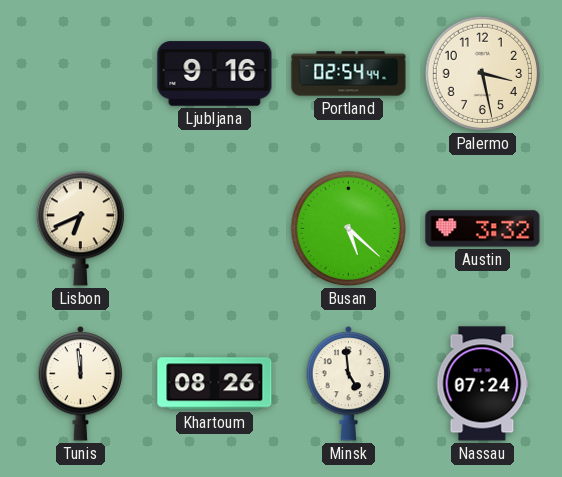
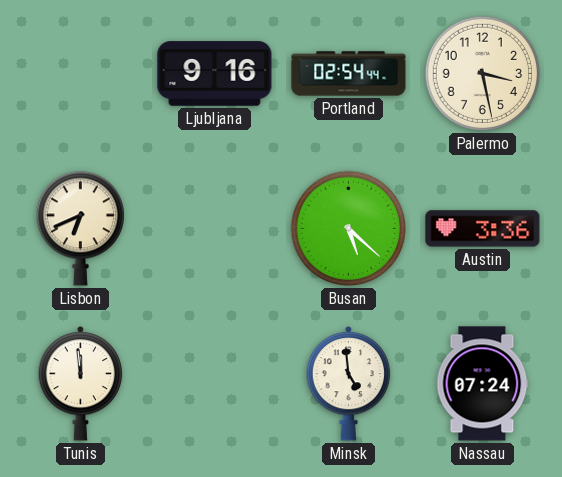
Austin: 3:32 -> 3:36 (483, 229)
Khartoum: 08:26 -> none (215, 384)
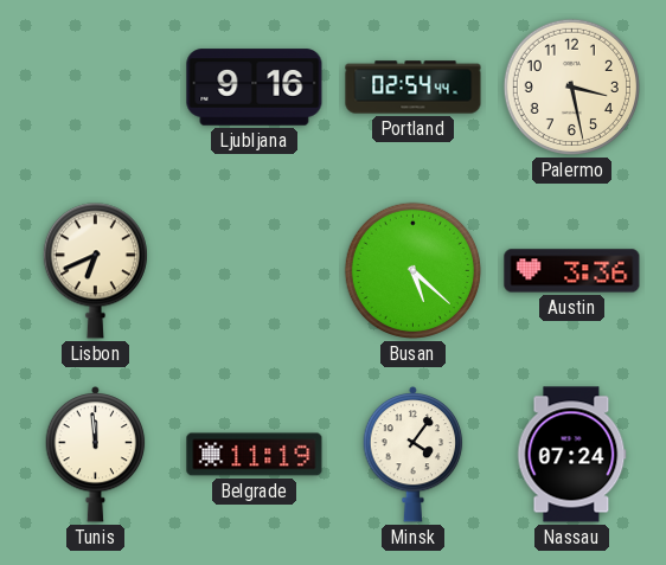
Belgrade: none -> 11:19 (255, 455)
Minsk: 4:59 -> 4:06 (414, 454)
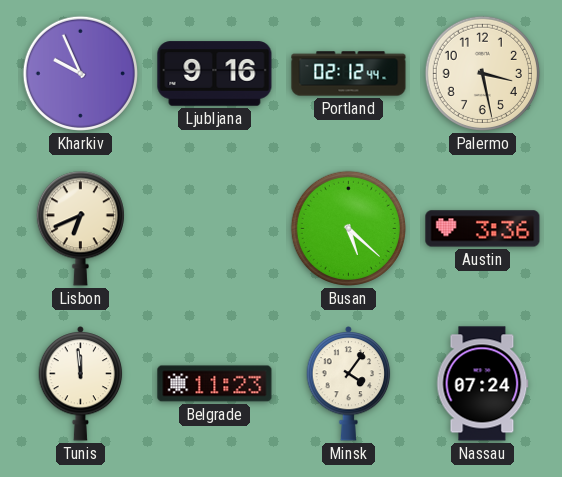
Kharkiv: none -> 9:56 (80, 73)
Portland: 02:54 -> 02:12 (349, 74)
Belgrade: 11:19 -> 11:23 (215, 384)
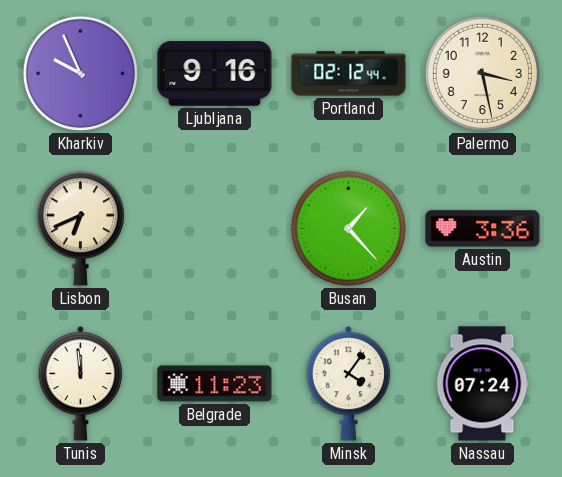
Busan: 5:22 -> 1:23 (348, 228)
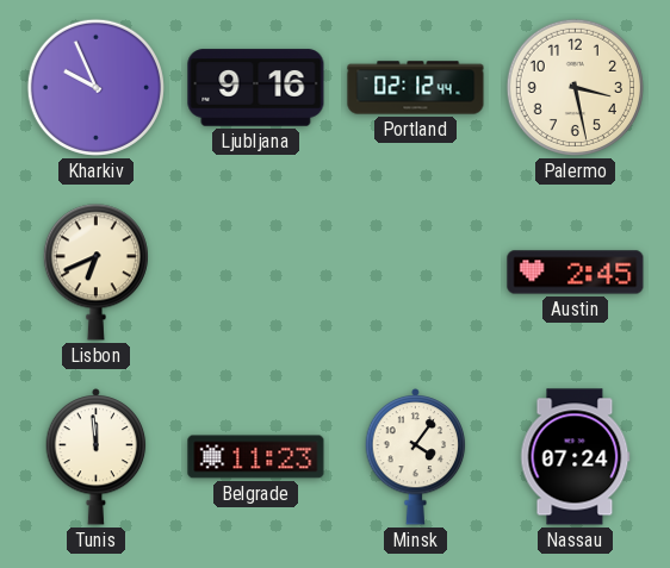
Busan: 1:23 -> none (348, 228)
Austin: 3:36 -> 2:45 (576, 273)
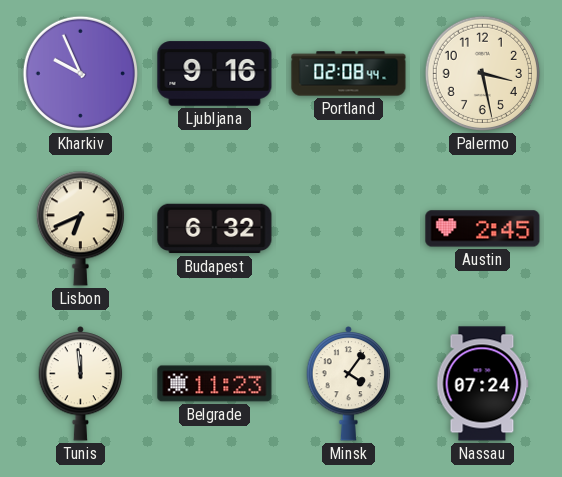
Portland: 02:12 -> 02:08 (349, 74)
Budapest: none -> 6:32 (215, 229)
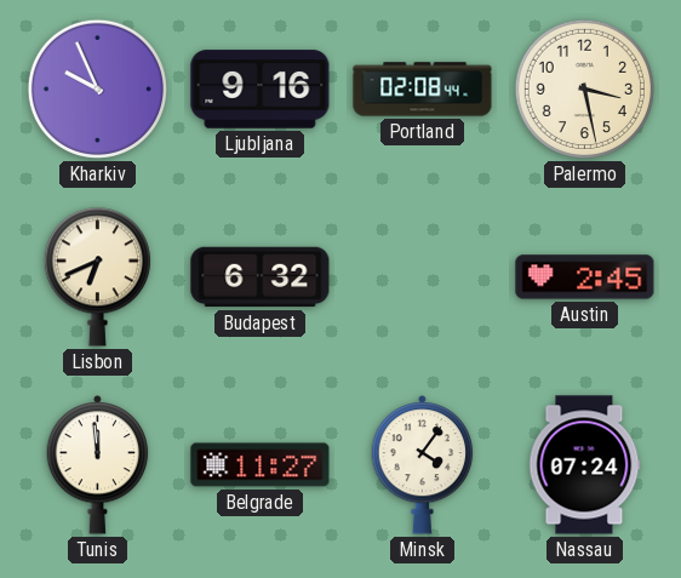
Belgrade: 11:23 -> 11:27 (261, 465)
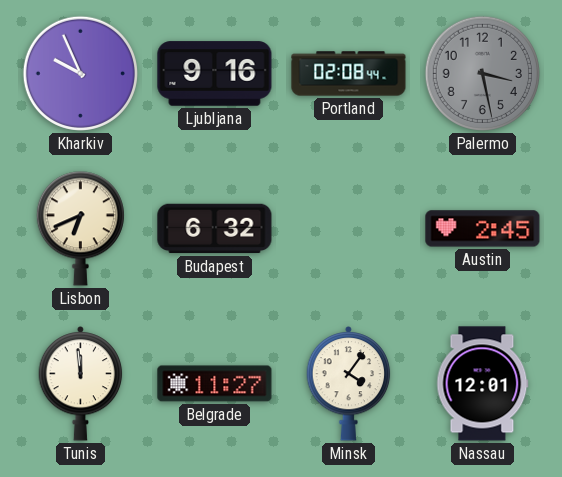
Palermo dial: cream -> grey (482, 73)
Nassau: 07:24 -> 12:01 (483, 384)
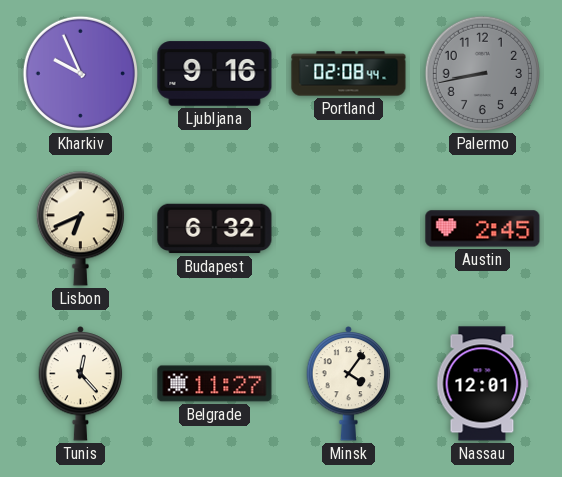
Palermo: 3:28 -> 8:43 (482, 73)
Tunis: 11:59 -> 12:23 (81, 383)
